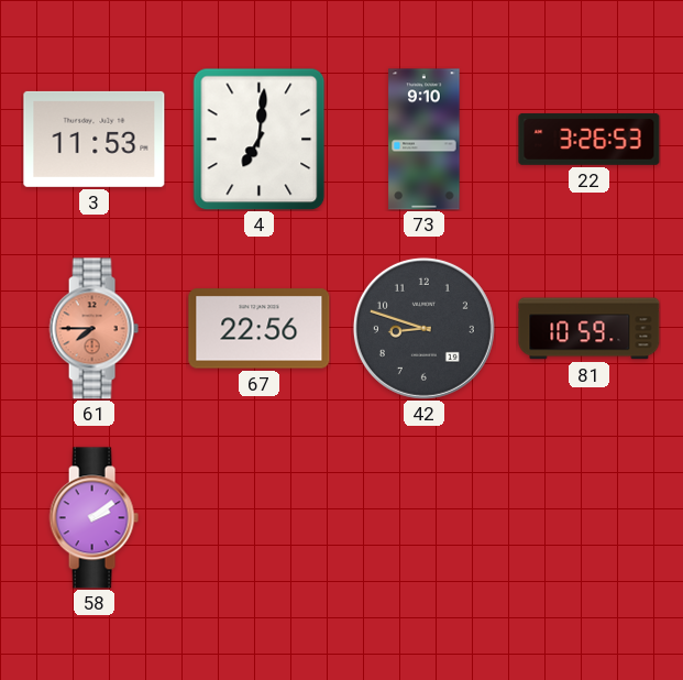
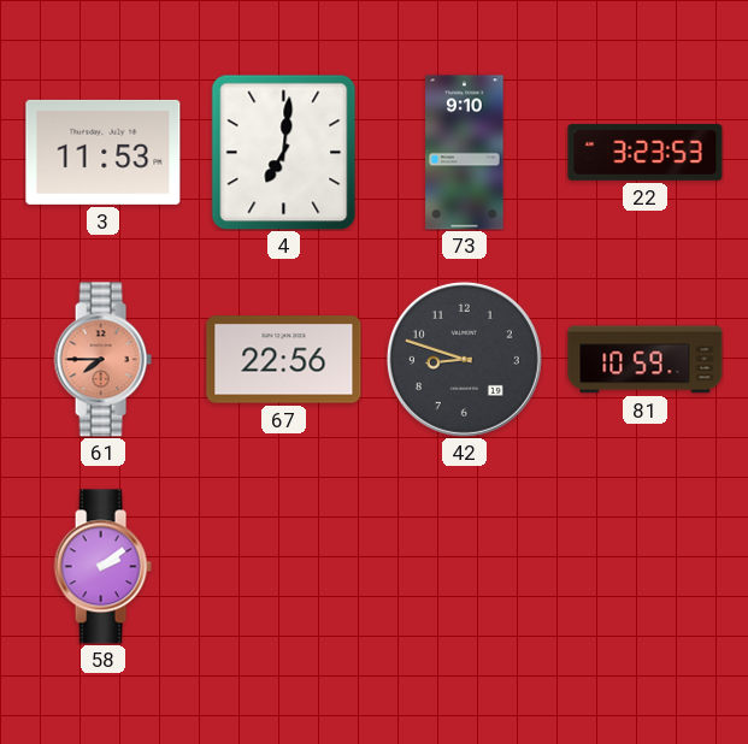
22: 3:26 -> 3:23 (646, 152)
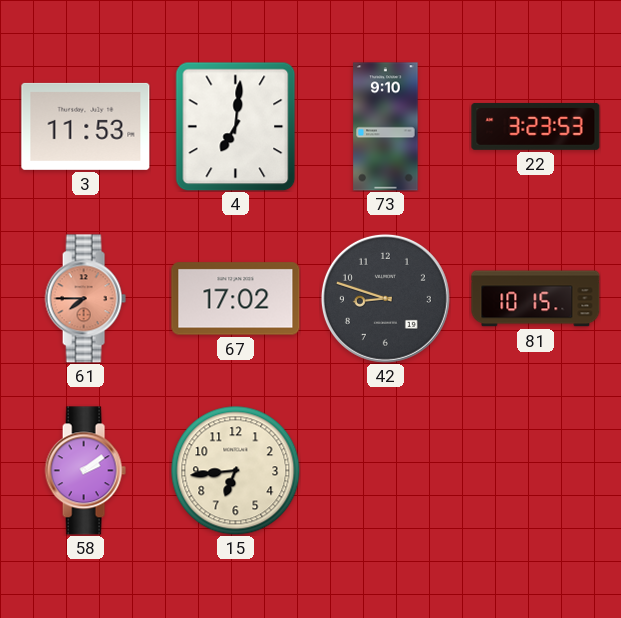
67: 22:56 -> 17:02 (236, 299)
81: 10:59 -> 10:15 (536, 299)
15: none -> 6:44 (235, 470)
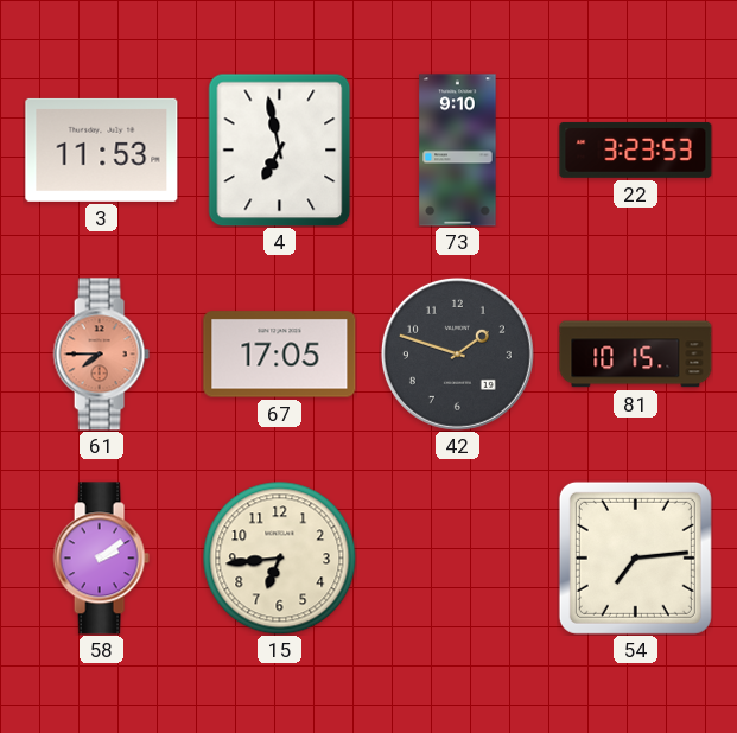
4: 7:01 -> 6:58 (280, 149)
67: 17:02 -> 17:05 (280, 355)
42: 8:48 -> 1:48 (457, 353)
54: none -> 7:14 (635, 557)
